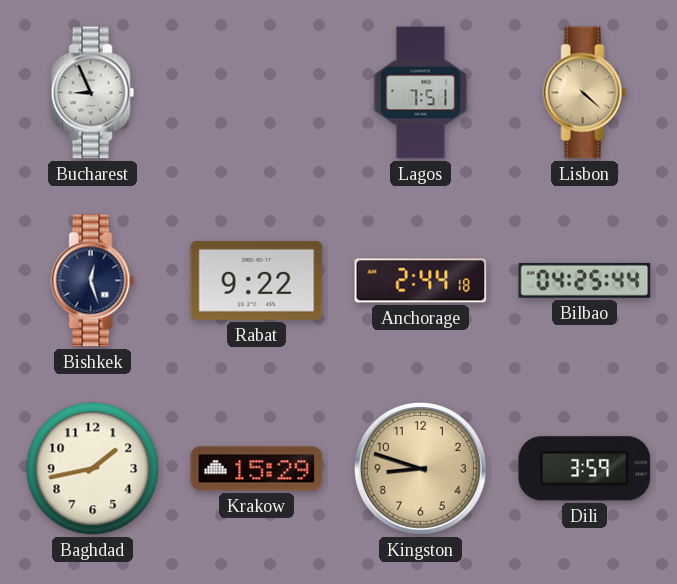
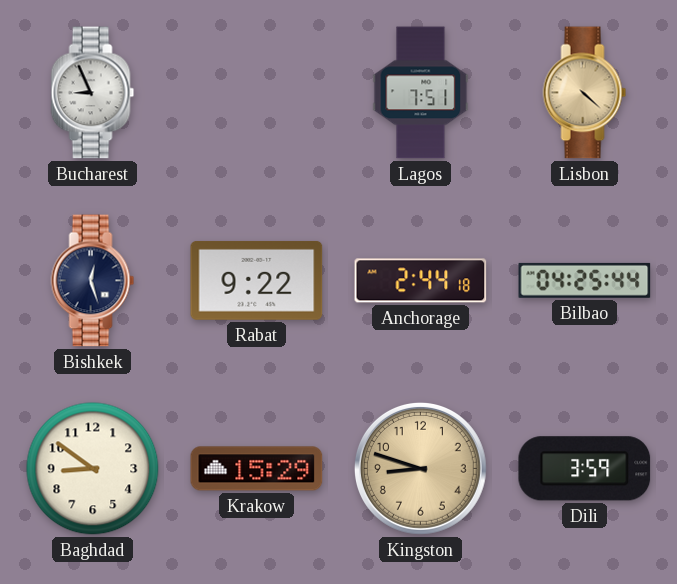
Baghdad: 1:43 -> 8:51 (93, 469)
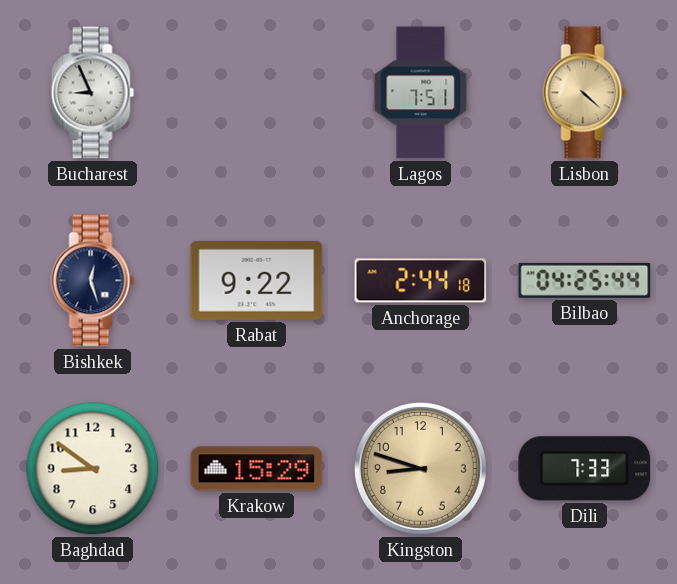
Dili: 3:59 -> 7:33 (585, 469)
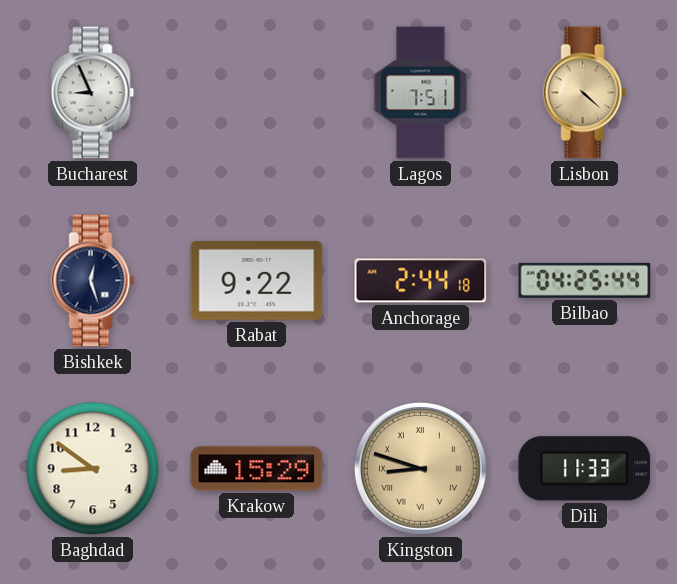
Kingston numerals: Arabic -> Roman (420, 468)
Dili: 7:33 -> 11:33 (585, 469)
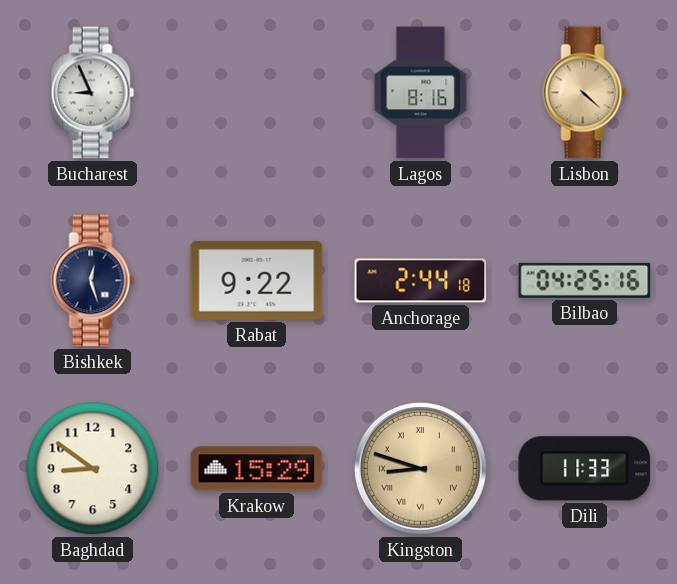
Lagos: 7:51 -> 8:16 (421, 93)
Bilbao: 04:25:44 -> 04:25:16 (585, 280)
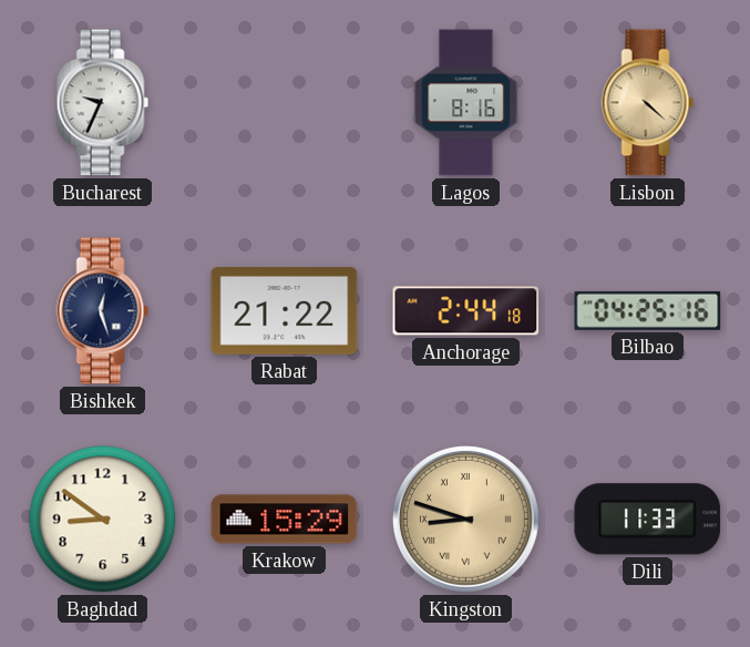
Bucharest: 8:56 -> 9:34 (103, 103)
Rabat: 9:22 -> 21:22 (285, 310)
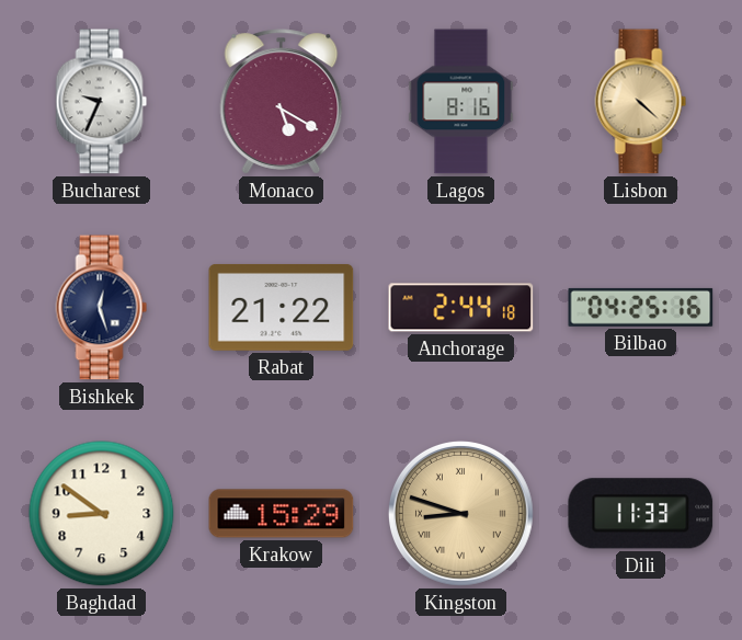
Monaco: none -> 5:20 (282, 102)
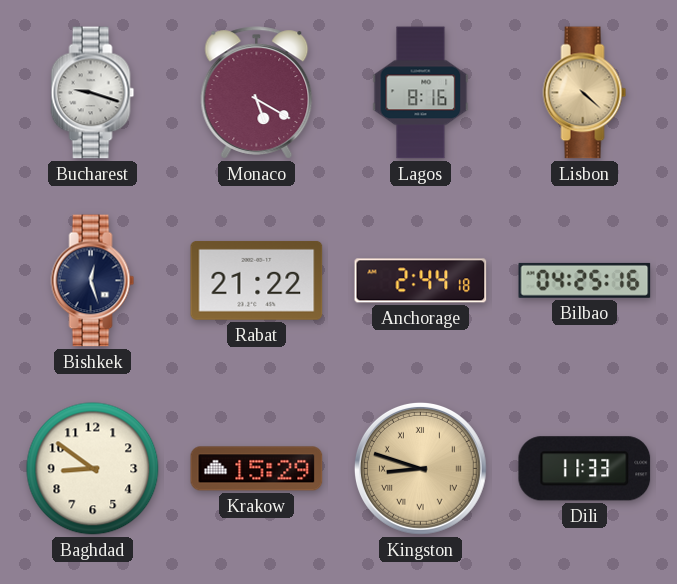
Bucharest: 9:34 -> 9:18 (93, 93)
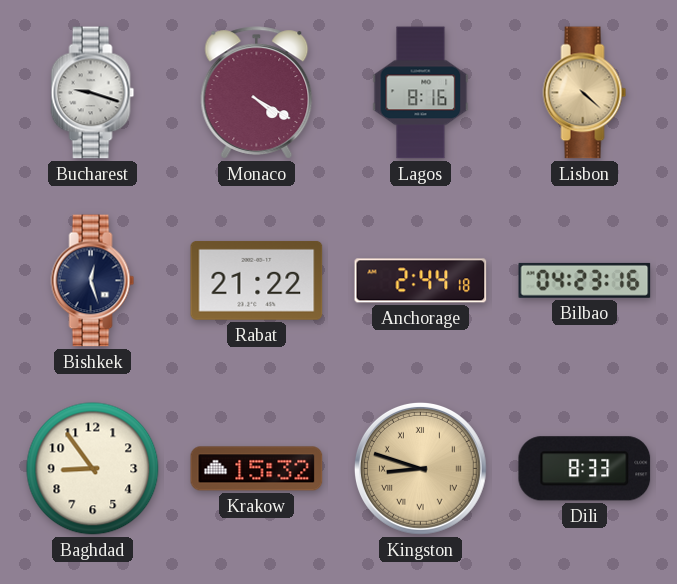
Monaco: 5:20 -> 4:20 (257, 93)
Bilbao: 04:25 -> 04:23 (585, 280)
Baghdad: 8:51 -> 8:54 (93, 469)
Krakow: 15:29 -> 15:32 (257, 469)
Dili: 11:33 -> 8:33 (585, 469)
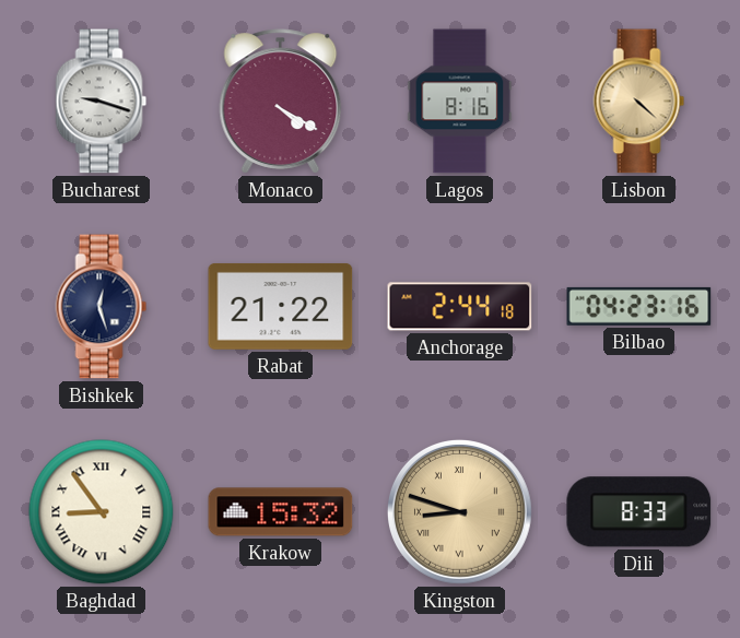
Baghdad numerals: Arabic -> Roman (102, 512)
